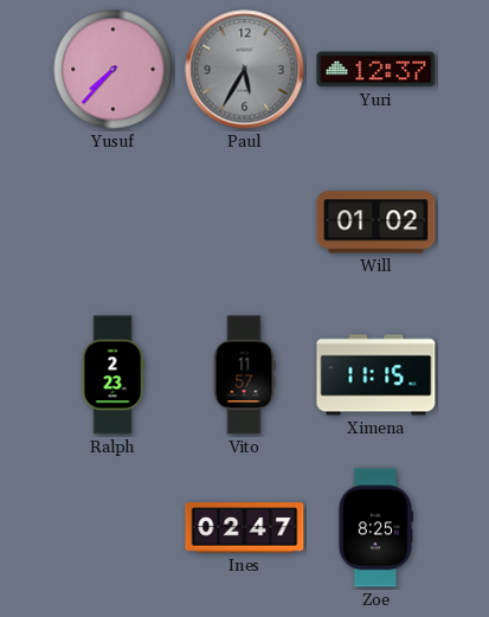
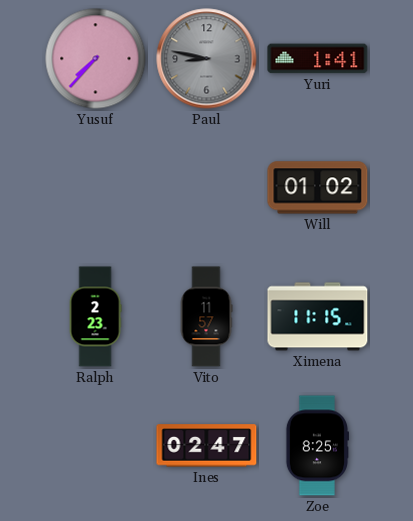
Paul: 5:35 -> 8:47 (207, 59)
Yuri: 12:37 -> 1:41 (318, 59)
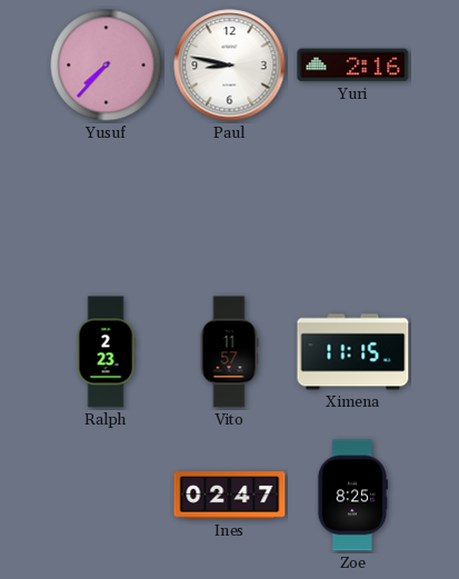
Paul dial: grey -> white (230, 66)
Yuri: 1:41 -> 2:16 (353, 66)
Will: 01:02 -> none (318, 188)
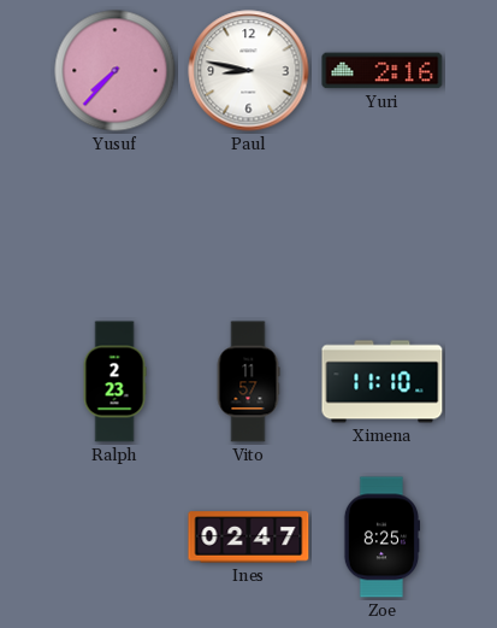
Ximena: 11:15 -> 11:10 (383, 382)
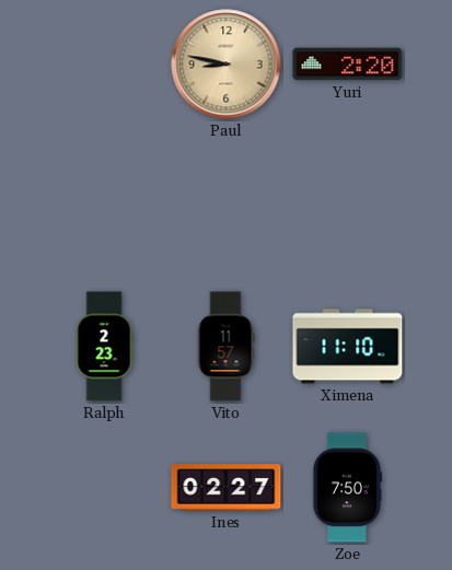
Yusuf: 7:37 -> none (116, 71)
Paul dial: white -> champagne (227, 65)
Yuri: 2:16 -> 2:20 (348, 65)
Ines: 02:47 -> 02:27 (227, 488)
Zoe: 8:25 -> 7:50 (346, 488)
